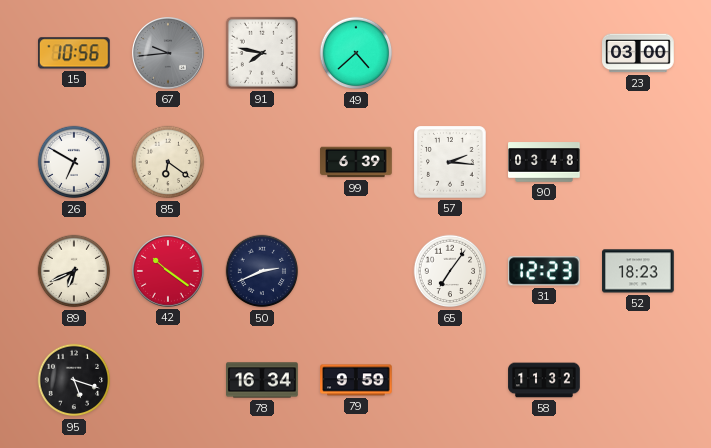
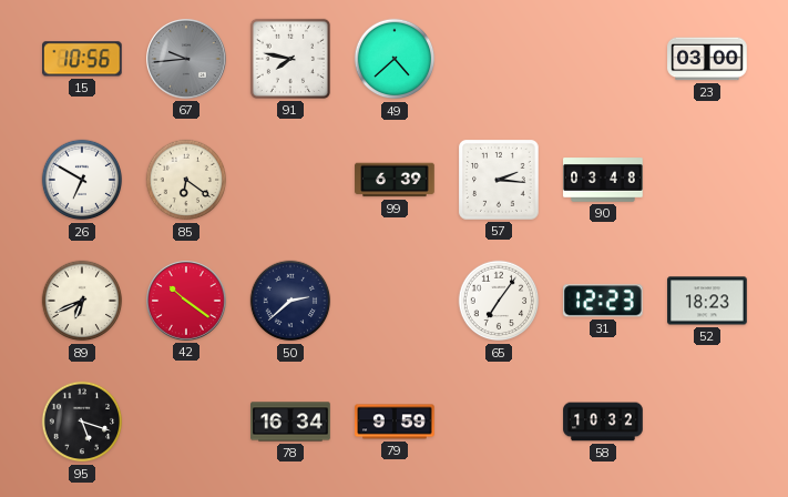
50: 2:41 -> 2:38 (290, 301)
58: 11:32 -> 10:32 (603, 422)
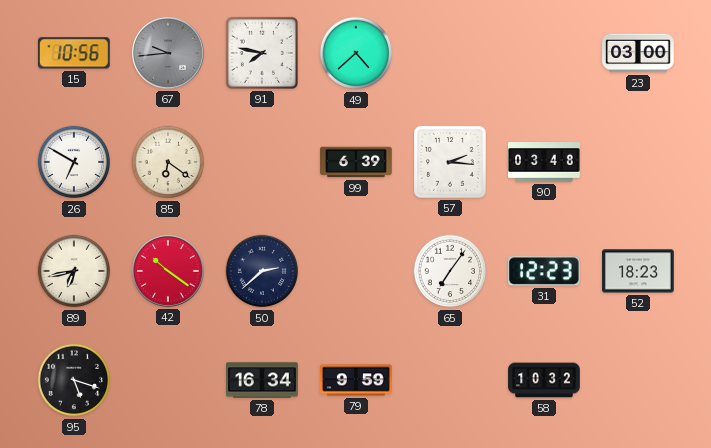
89: 6:41 -> 6:43 (74, 271)
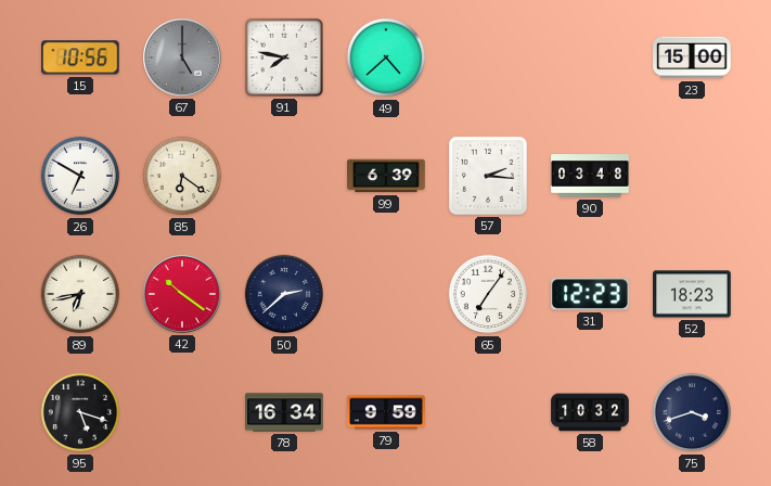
67: 9:44 -> 5:00 (183, 59)
23: 03:00 -> 15:00 (692, 57)
75: none -> 3:42 (692, 412)
